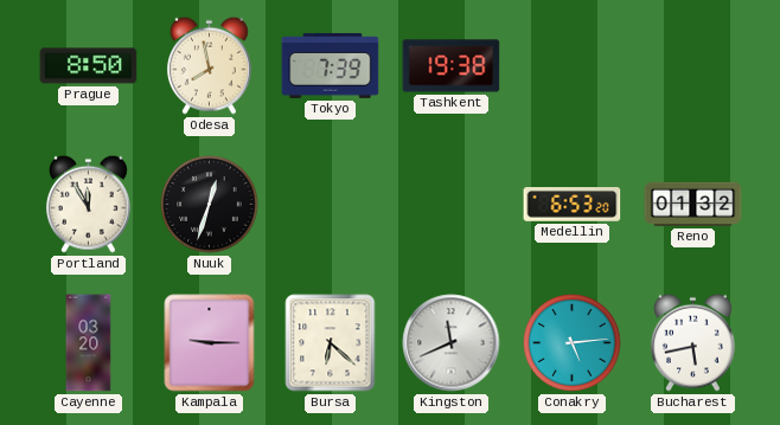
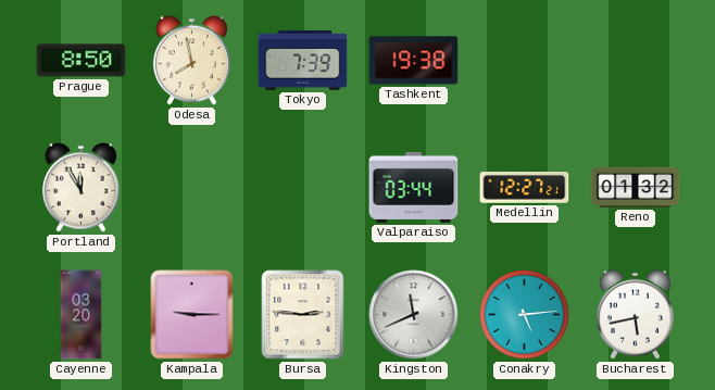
Nuuk: 12:33 -> none (210, 205)
Valparaiso: none -> 03:44 (414, 187)
Medellin: 6:53 -> 12:27 (525, 188)
Bursa: 6:22 -> 2:46 (303, 315)
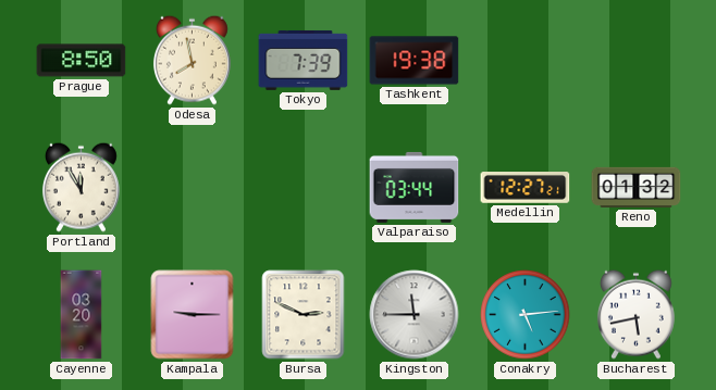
Bursa: 2:46 -> 2:49 (304, 315)
Kingston: 11:41 -> 11:45 (415, 315)
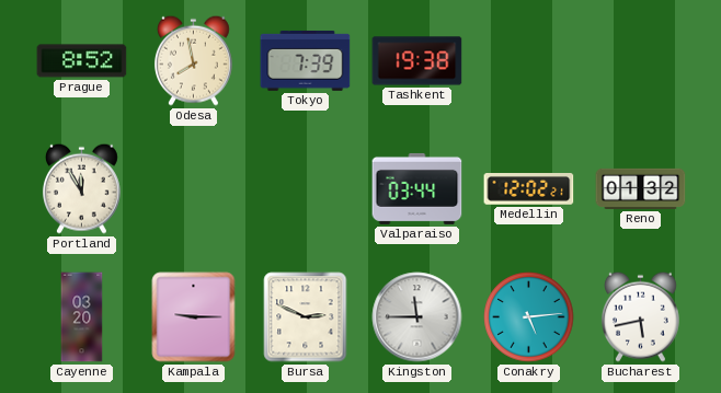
Prague: 8:50 -> 8:52 (82, 61)
Medellin: 12:27 -> 12:02 (529, 189)
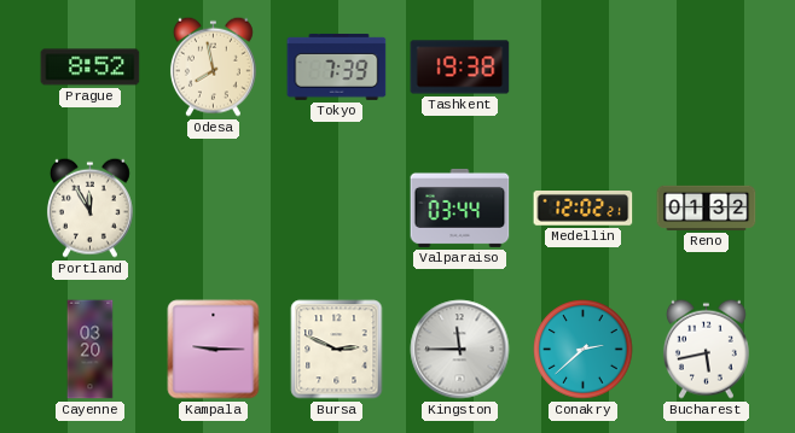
Conakry: 5:14 -> 2:38 (584, 350)
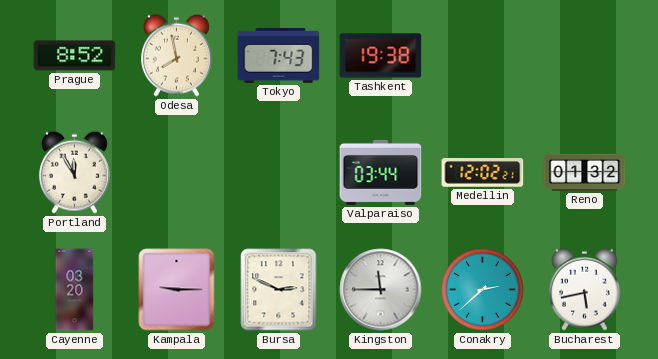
Tokyo: 7:39 -> 7:43 (279, 55)
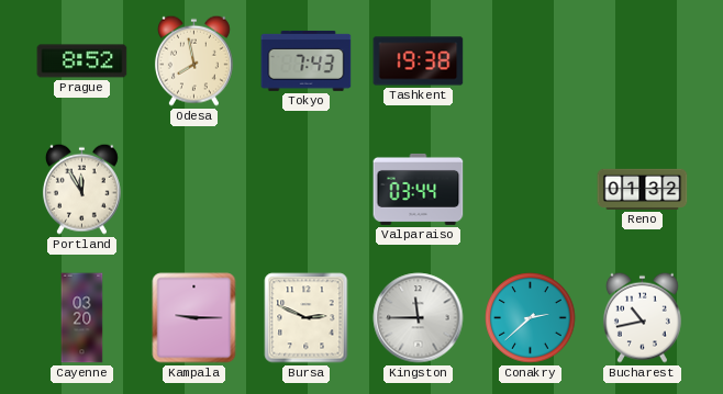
Medellin: 12:02 -> none (483, 173)
Bucharest: 5:43 -> 10:43 (642, 317)
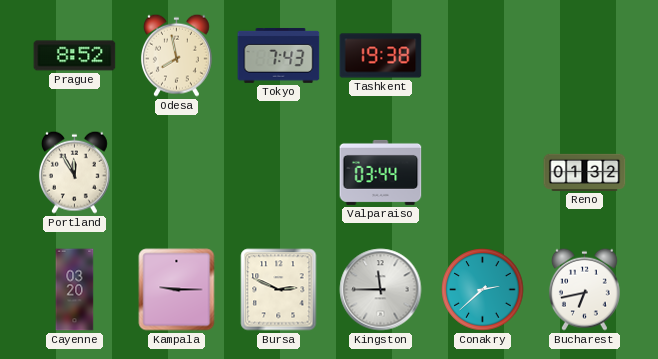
Bucharest: 10:43 -> 6:43 (584, 289)
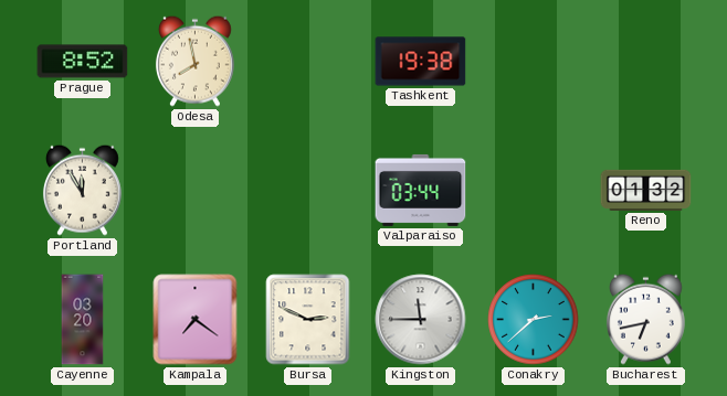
Tokyo: 7:43 -> none (279, 55)
Kampala: 9:15 -> 7:21 (196, 320)
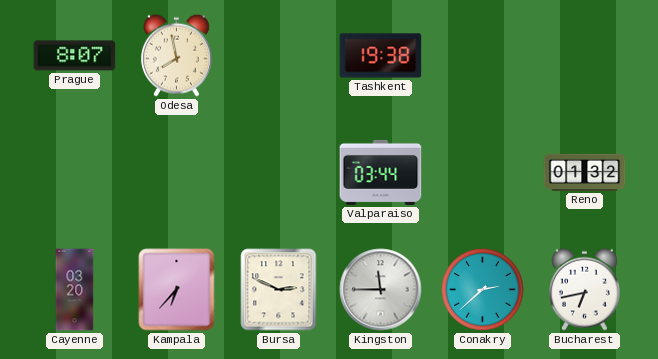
Prague: 8:52 -> 8:07 (75, 56)
Portland: 11:55 -> none (82, 190)
Kampala: 7:21 -> 6:37 (177, 290)
